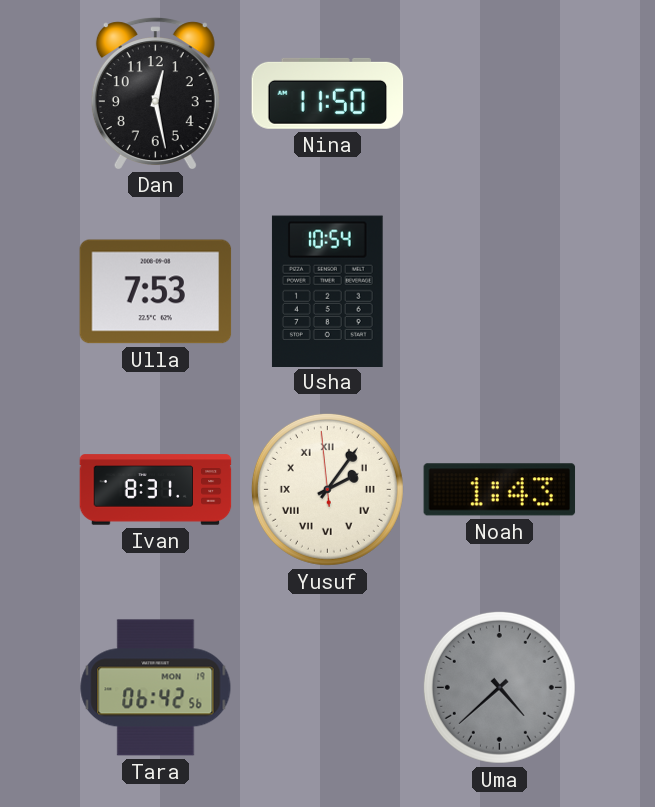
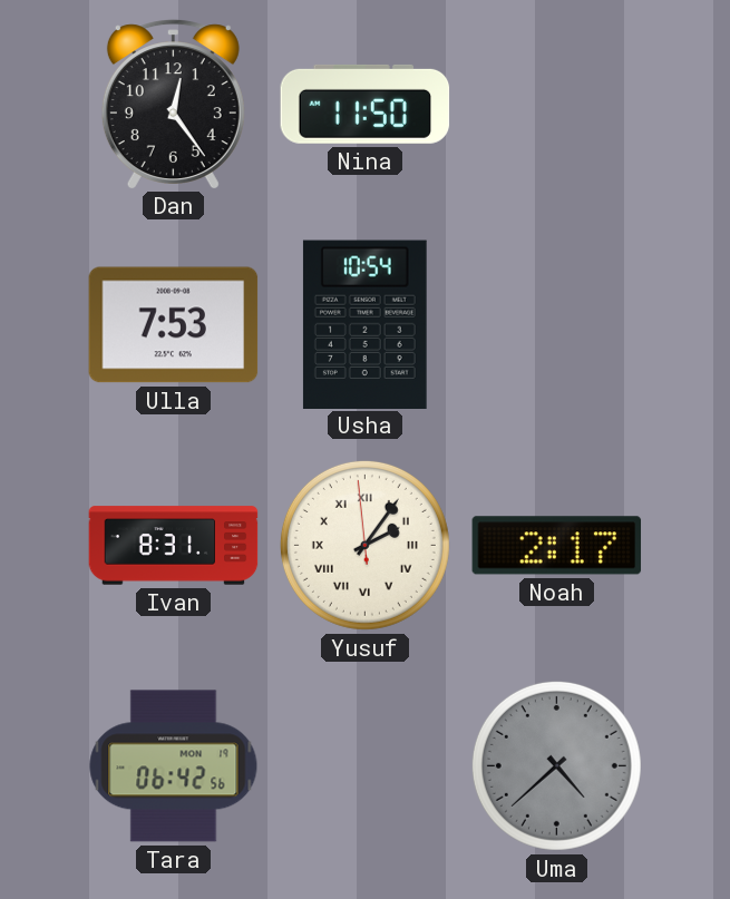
Dan: 12:28 -> 12:24 (173, 104)
Noah: 1:43 -> 2:17 (557, 546)
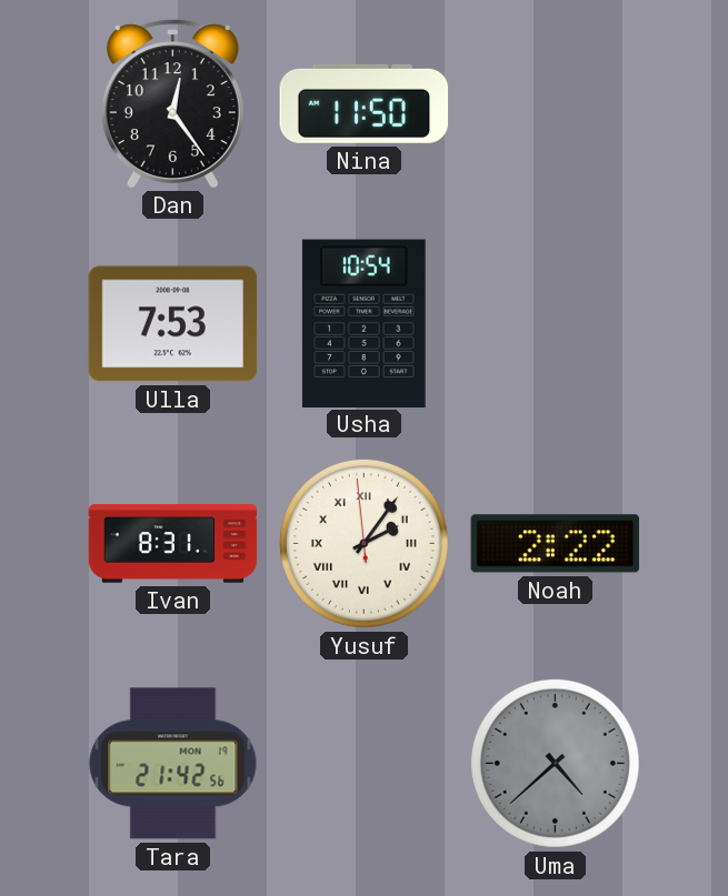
Noah: 2:17 -> 2:22 (556, 544)
Tara: 06:42 -> 21:42 (173, 764)
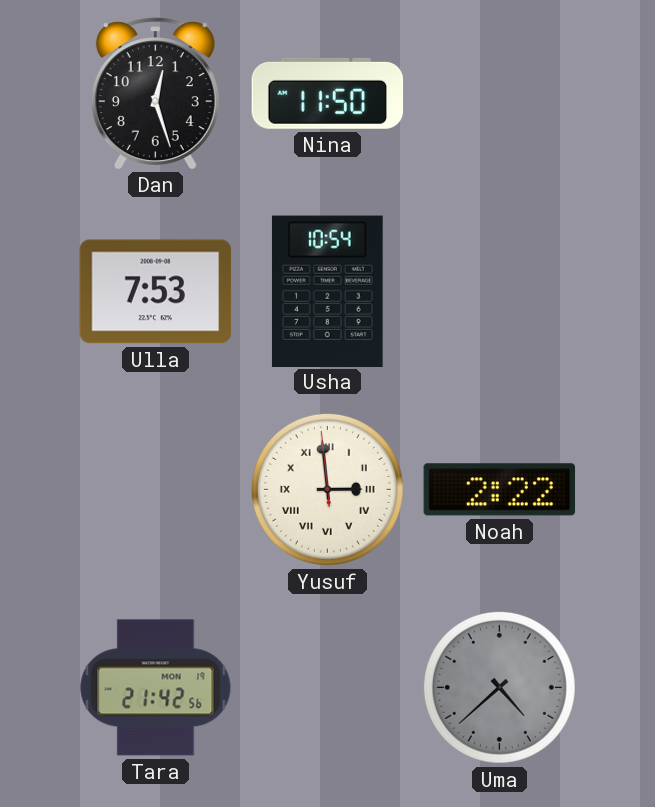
Dan: 12:24 -> 12:27 (155, 93)
Ivan: 8:31 -> none (173, 544)
Yusuf: 2:05 -> 2:58 (327, 489)
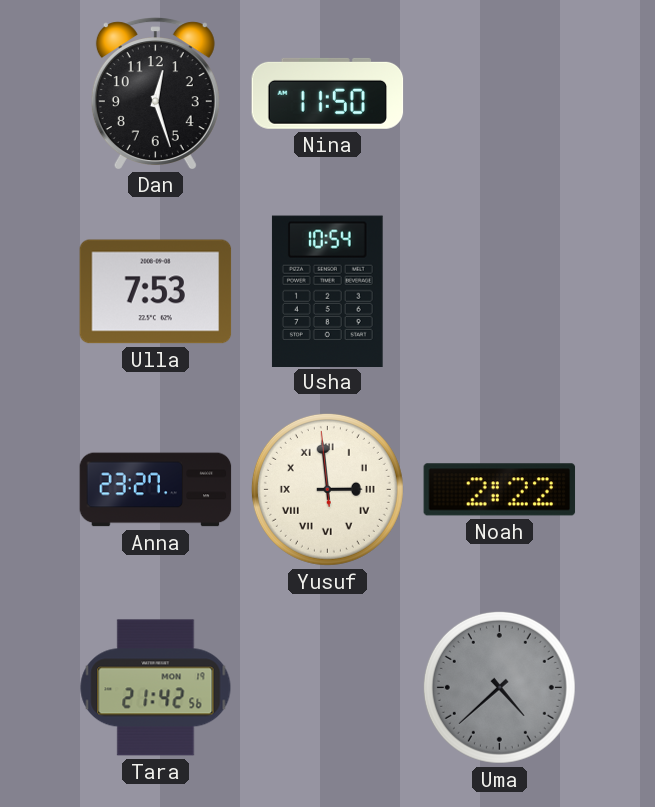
Anna: none -> 23:27 (156, 490)
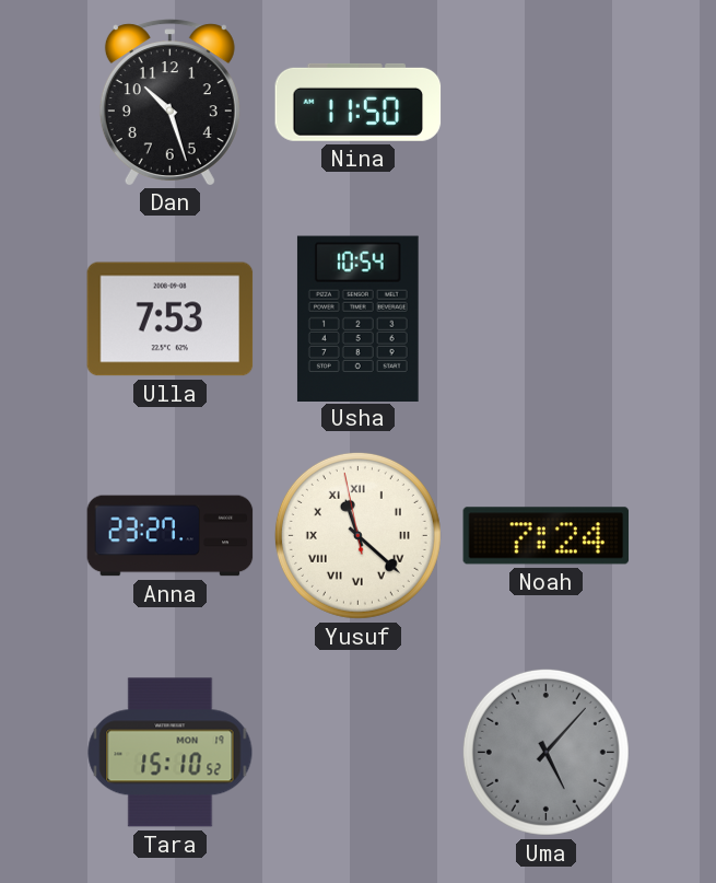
Dan: 12:27 -> 10:27 (169, 102)
Yusuf: 2:58 -> 11:21 (357, 535)
Noah: 2:22 -> 7:24 (547, 536)
Tara: 21:42 -> 15:10 (171, 753)
Uma: 4:38 -> 5:07 (545, 752)
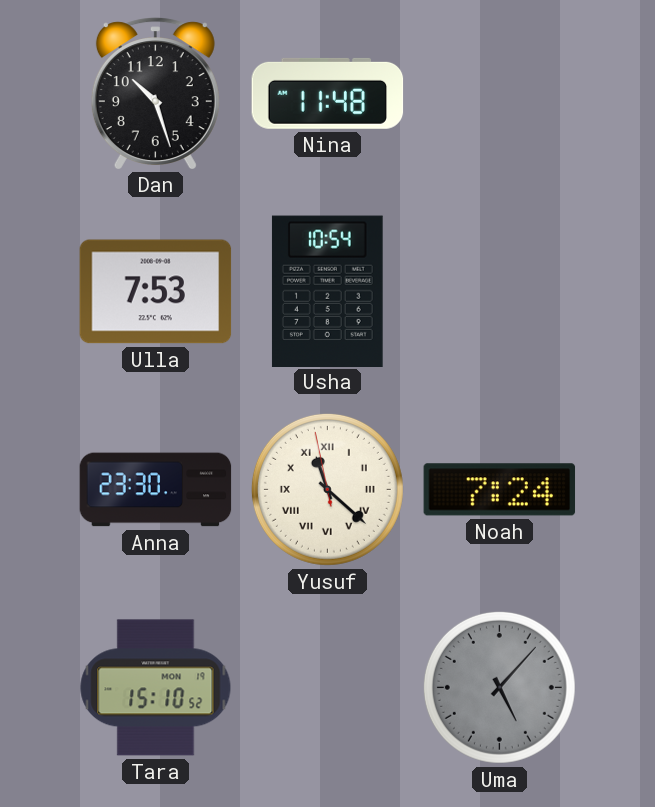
Nina: 11:50 -> 11:48 (328, 93)
Anna: 23:27 -> 23:30 (156, 490)
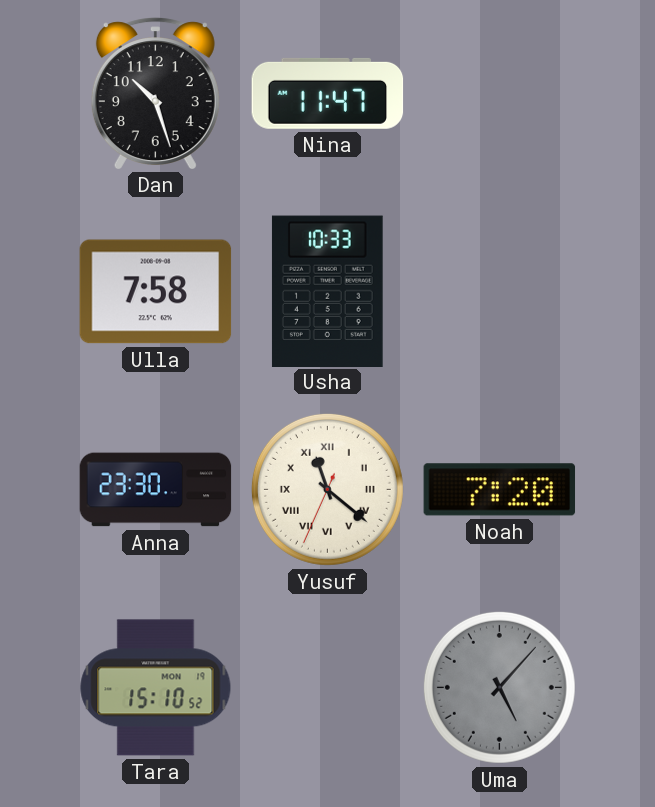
Nina: 11:48 -> 11:47 (328, 93)
Ulla: 7:53 -> 7:58 (156, 292)
Usha: 10:54 -> 10:33 (327, 291)
Yusuf: 11:21:58 -> 11:21:34 (327, 489)
Noah: 7:24 -> 7:20 (500, 490)
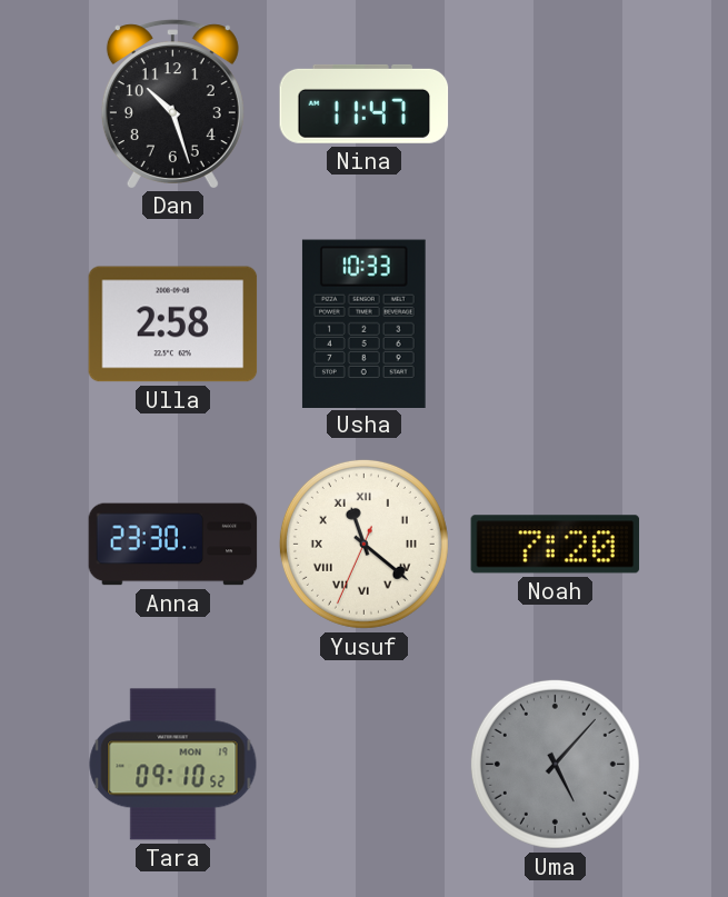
Ulla: 7:58 -> 2:58 (173, 325)
Tara: 15:10 -> 09:10 (173, 765)
